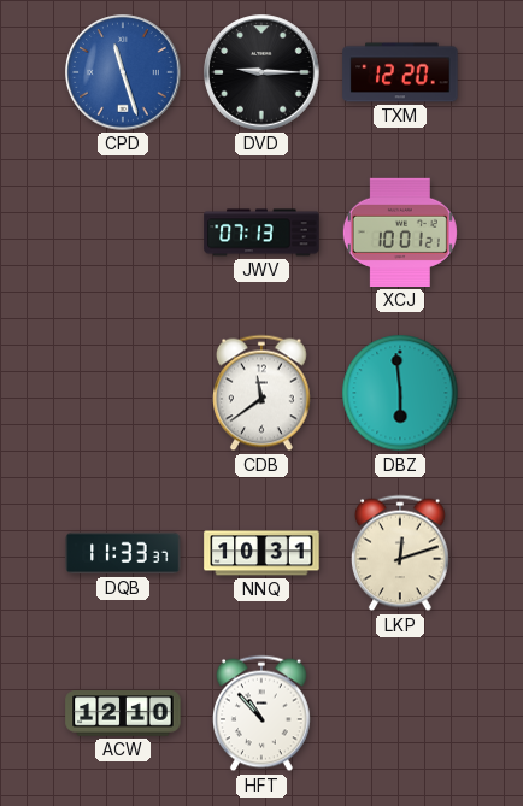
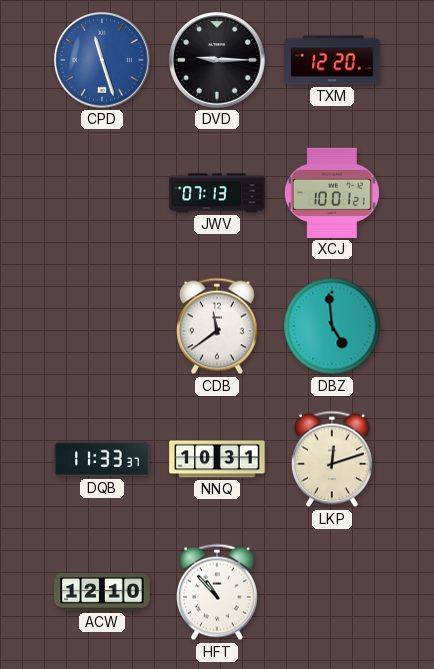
DBZ: 5:59 -> 4:59 (332, 326)
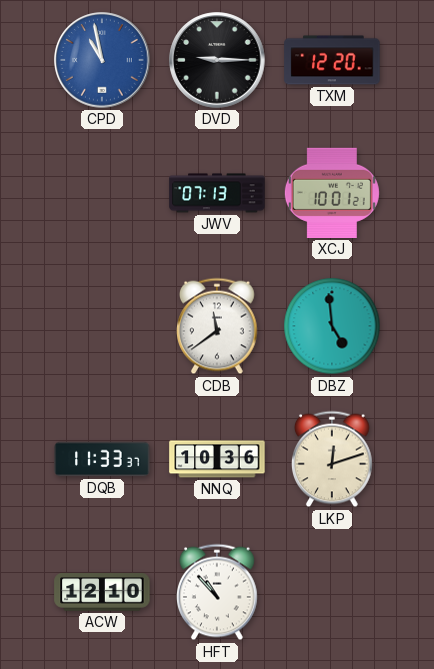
CPD: 11:27 -> 10:58 (102, 60)
NNQ: 10:31 -> 10:36 (217, 459)
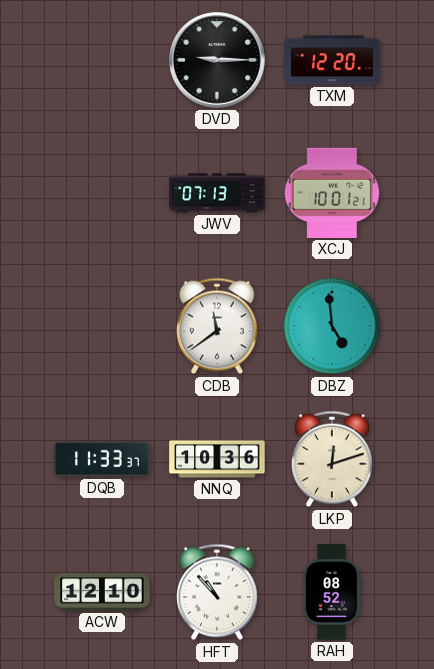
CPD: 10:58 -> none (102, 60)
RAH: none -> 08:52 (332, 592)
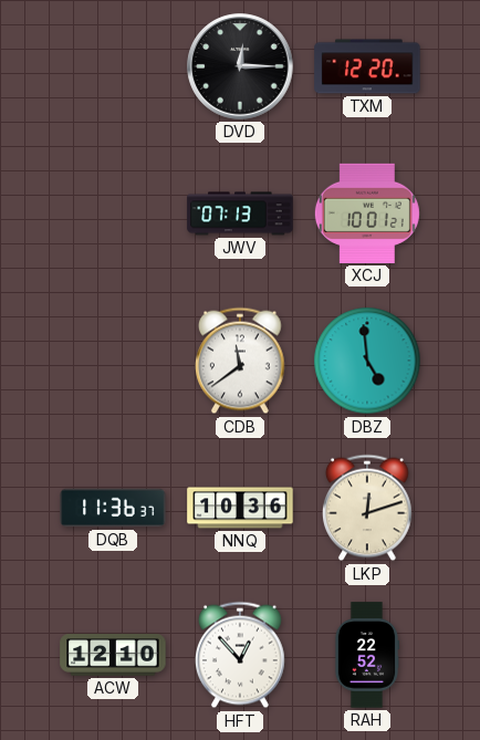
DVD: 9:15 -> 12:15 (240, 66)
DQB: 11:33 -> 11:36 (113, 508)
HFT: 10:53 -> 12:53 (241, 655)
RAH: 08:52 -> 22:52 (367, 655)
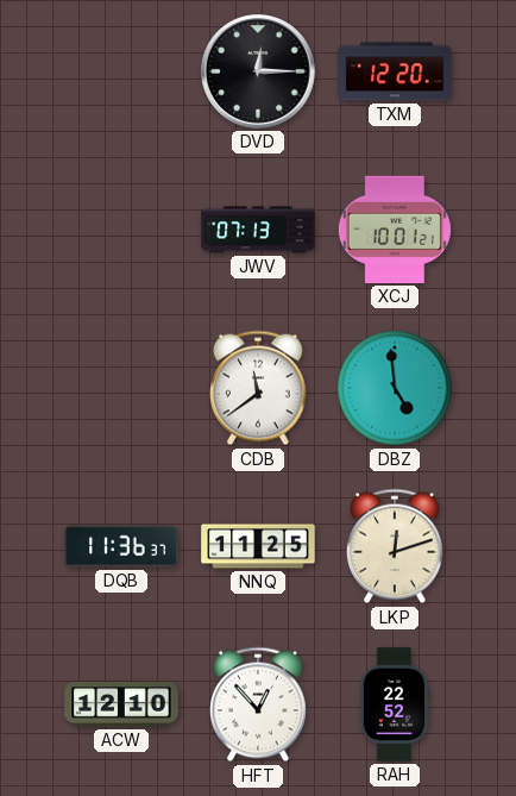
NNQ: 10:36 -> 11:25 (258, 546)
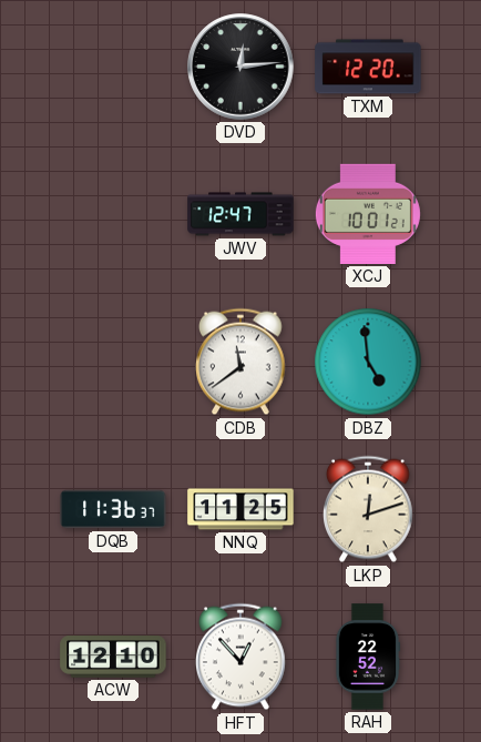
DVD: 12:15 -> 12:14 (240, 67)
JWV: 07:13 -> 12:47 (240, 214)
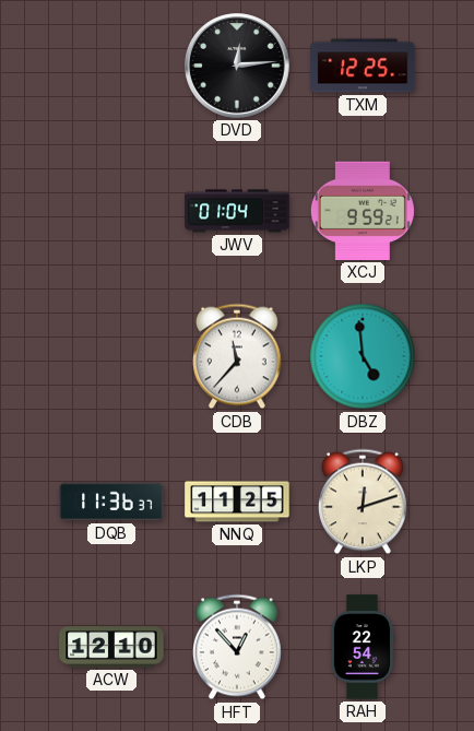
TXM: 12:20 -> 12:25 (363, 66)
JWV: 12:47 -> 01:04 (237, 211)
XCJ: 10:01 -> 9:59 (363, 211)
CDB: 11:39 -> 11:37 (238, 356)
RAH: 22:52 -> 22:54 (363, 647)
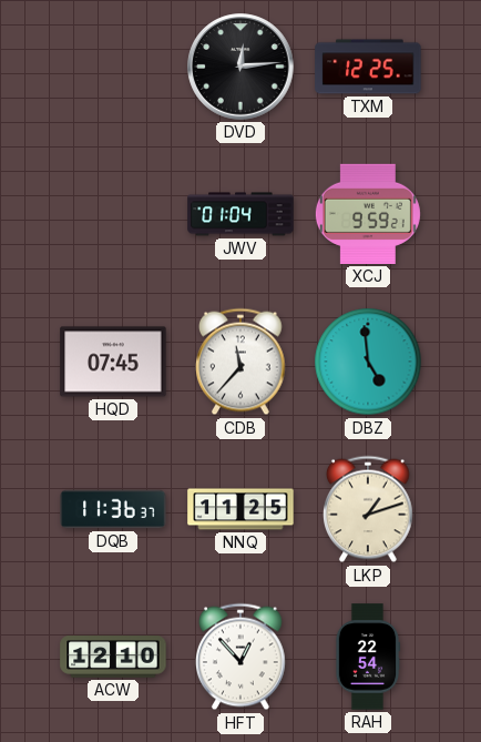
HQD: none -> 07:45 (113, 362)
LKP: 12:12 -> 1:12 (369, 509)
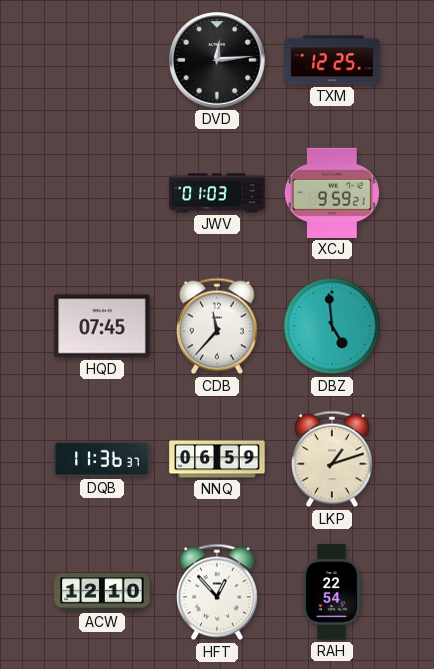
JWV: 01:04 -> 01:03 (217, 193)
NNQ: 11:25 -> 06:59 (217, 459)
